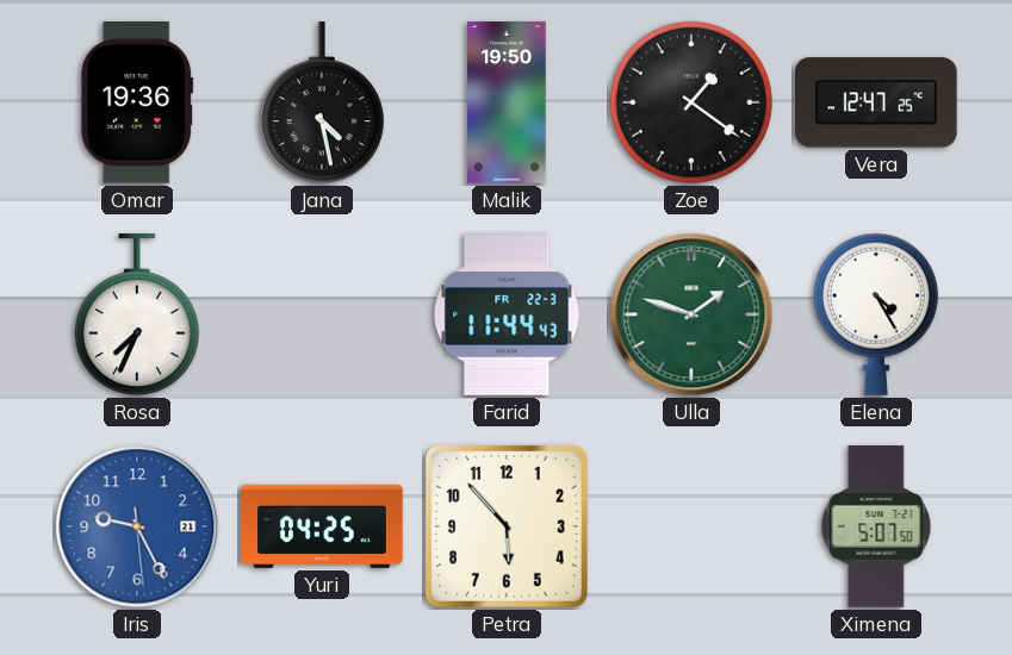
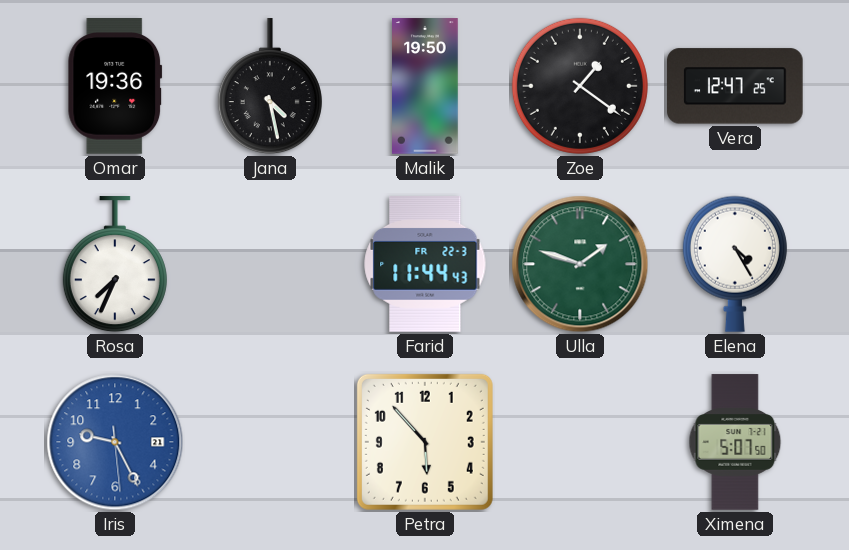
Yuri: 04:25 -> none (322, 526)
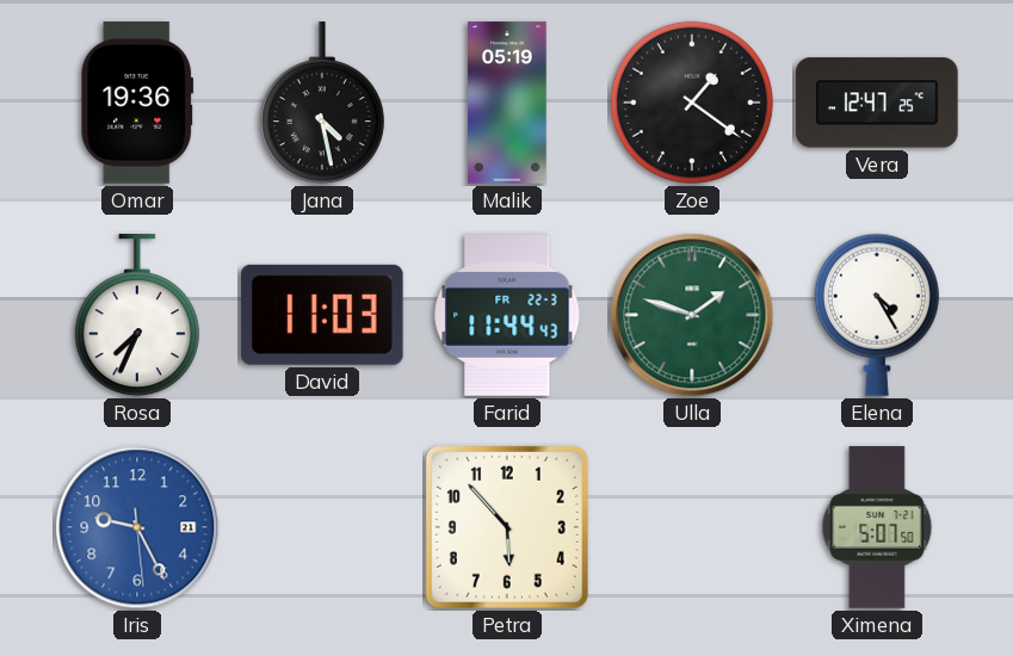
Malik: 19:50 -> 05:19 (507, 103)
David: none -> 11:03 (322, 315)
